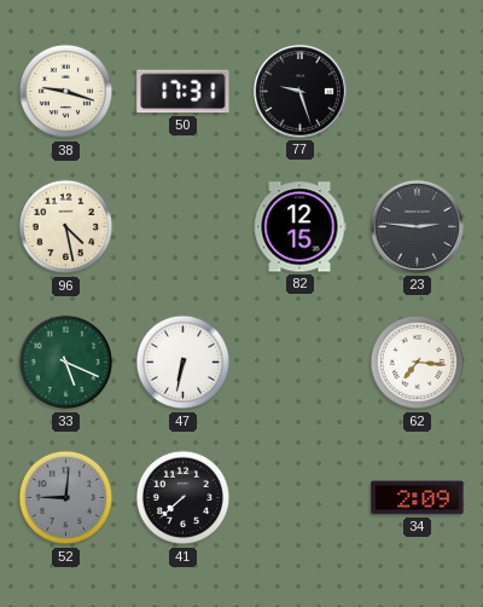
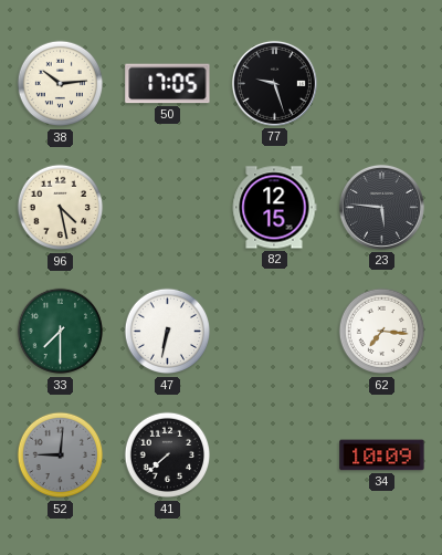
38: 9:18 -> 10:14 (61, 84)
50: 17:31 -> 17:05 (168, 84)
23: 2:46 -> 5:46 (381, 207)
33: 5:19 -> 7:30 (61, 332)
34: 2:09 -> 10:09 (382, 455)
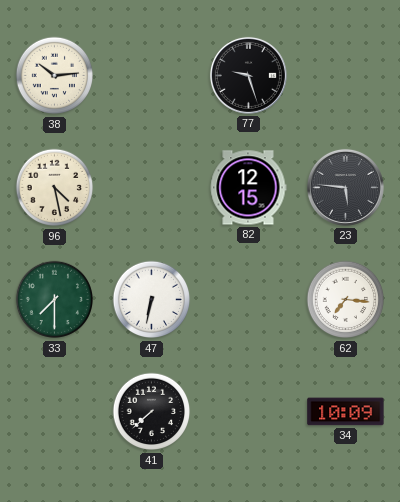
50: 17:05 -> none (168, 84)
52: 9:01 -> none (61, 455)
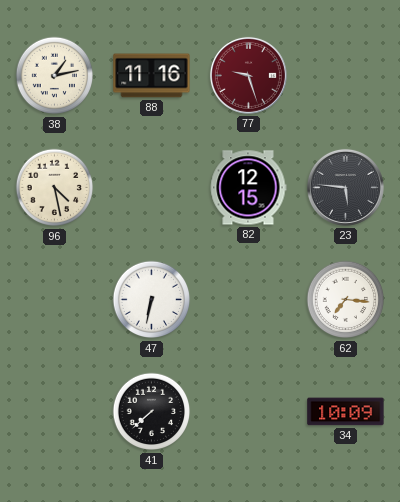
38: 10:14 -> 1:13 (55, 76)
88: none -> 11:16 (152, 76)
77 dial: black -> burgundy (248, 75)
33: 7:30 -> none (55, 300)
